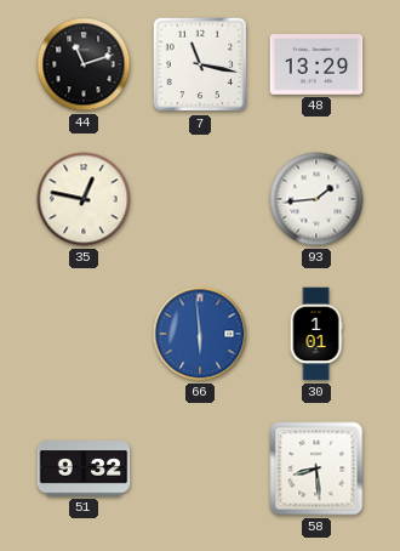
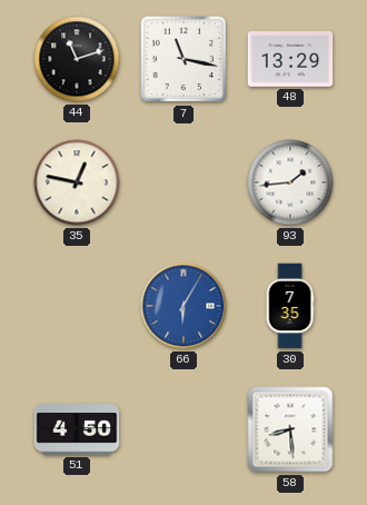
66: 5:59 -> 6:05 (183, 306)
30: 1:01 -> 7:35 (290, 306)
51: 9:32 -> 4:50 (77, 429)
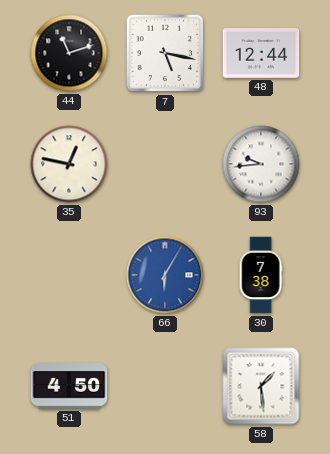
7: 11:17 -> 5:17 (165, 53)
48: 13:29 -> 12:44 (261, 53)
93: 1:44 -> 9:44 (261, 164)
30: 7:35 -> 7:38 (261, 275)
58: 8:29 -> 1:29 (261, 386)
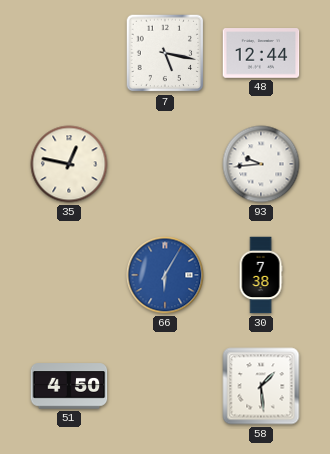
44: 11:12 -> none (69, 53)
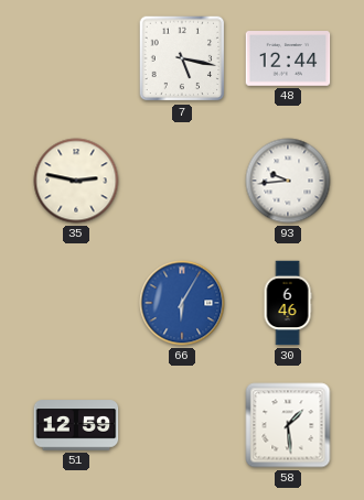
35: 12:47 -> 2:47 (76, 181)
30: 7:38 -> 6:46 (288, 303)
51: 4:50 -> 12:59 (76, 425)
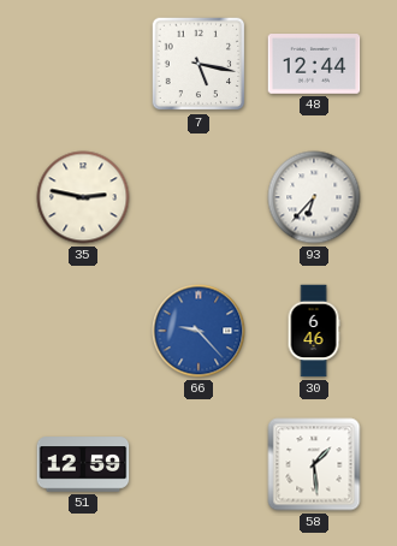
93: 9:44 -> 6:37 (314, 197)
66: 6:05 -> 9:23 (198, 331)
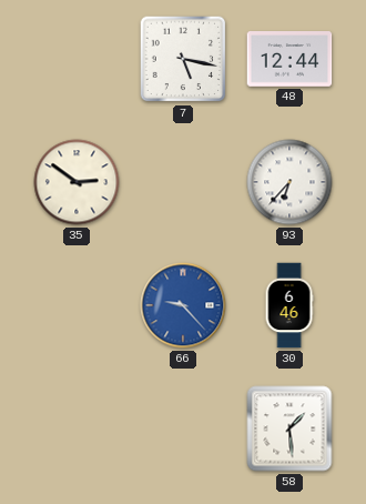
35: 2:47 -> 2:51 (77, 182)
51: 12:59 -> none (83, 464)
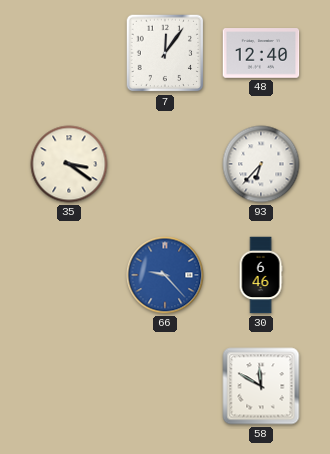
7: 5:17 -> 12:06 (165, 53)
48: 12:44 -> 12:40 (261, 53)
35: 2:51 -> 3:21 (69, 164)
58: 1:29 -> 11:50 (261, 386)
